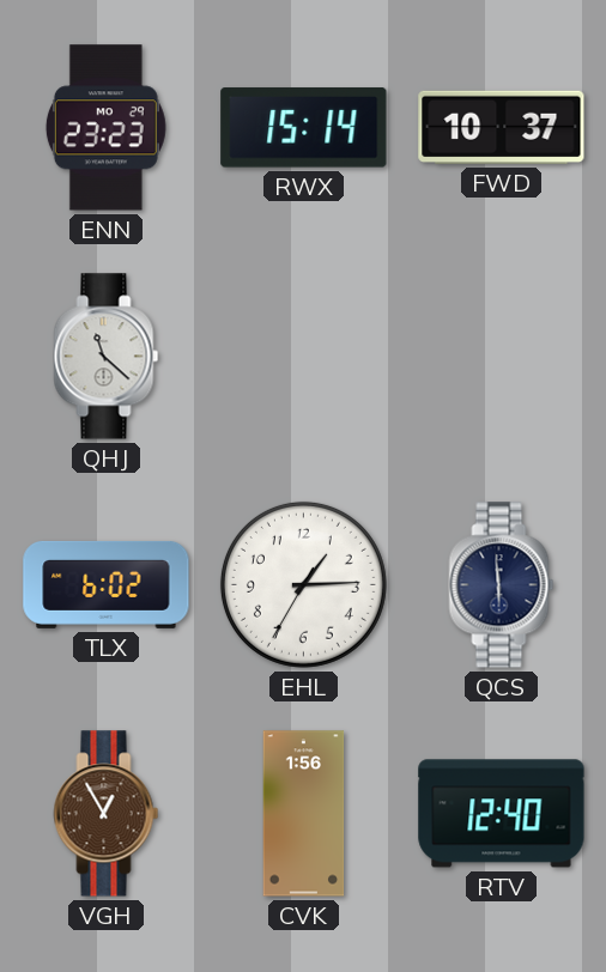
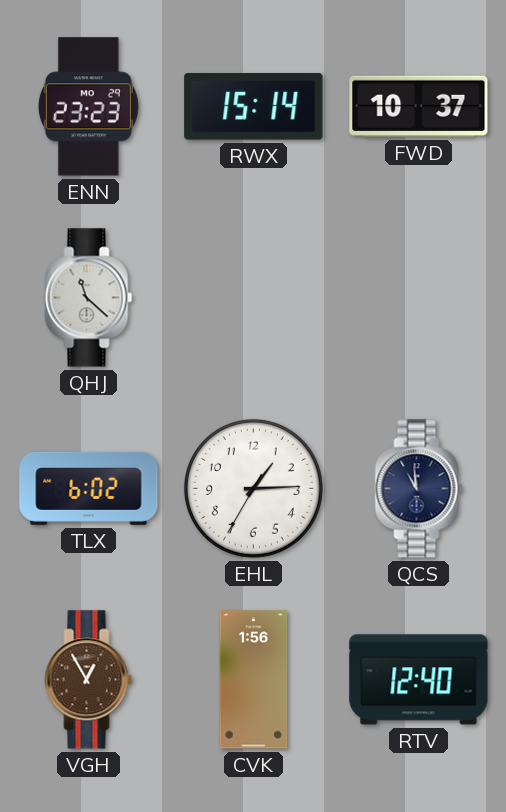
QCS: 5:59 -> 10:59 (419, 489)
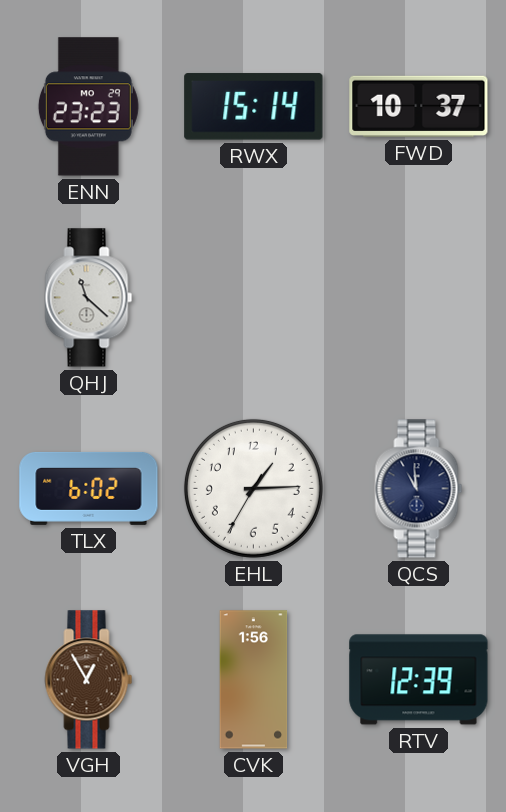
RTV: 12:40 -> 12:39 (419, 680)
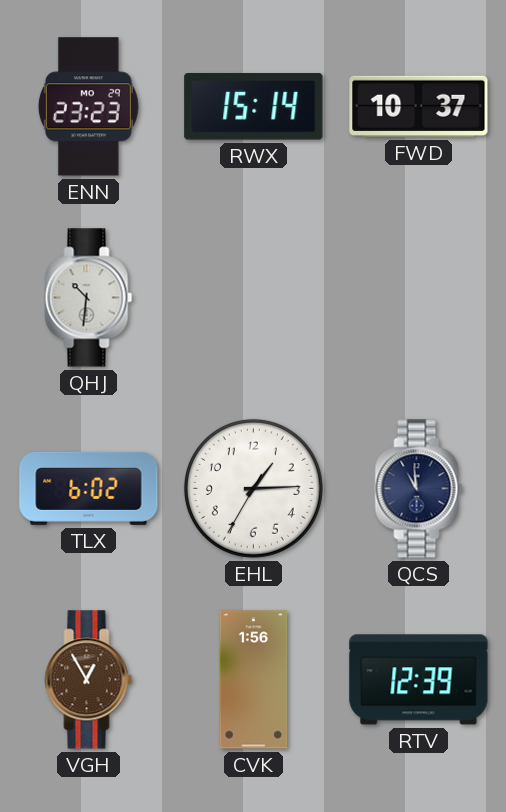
QHJ: 11:22 -> 10:31 (89, 298)
